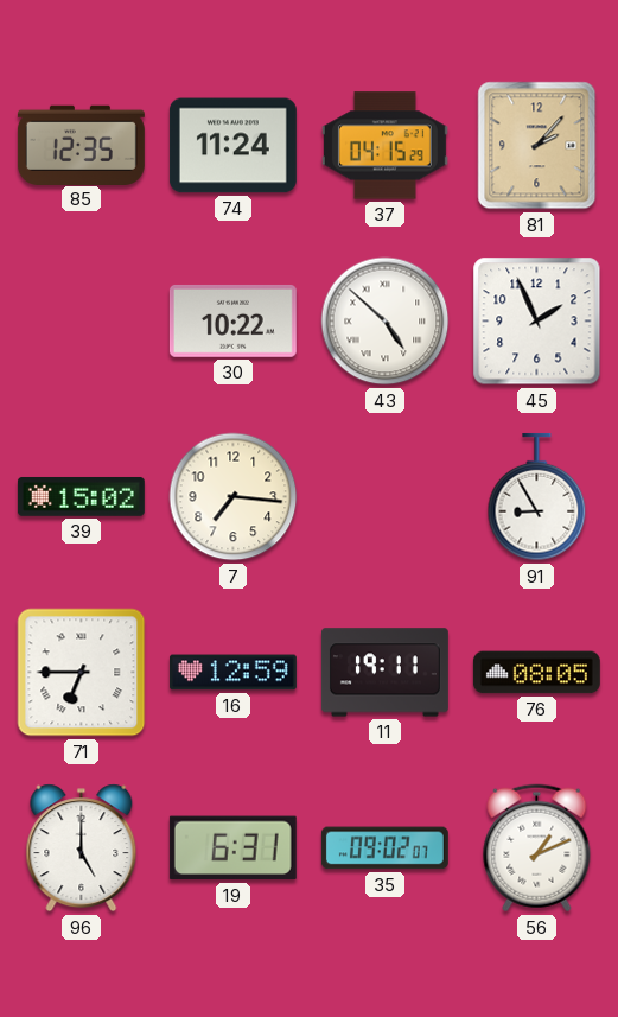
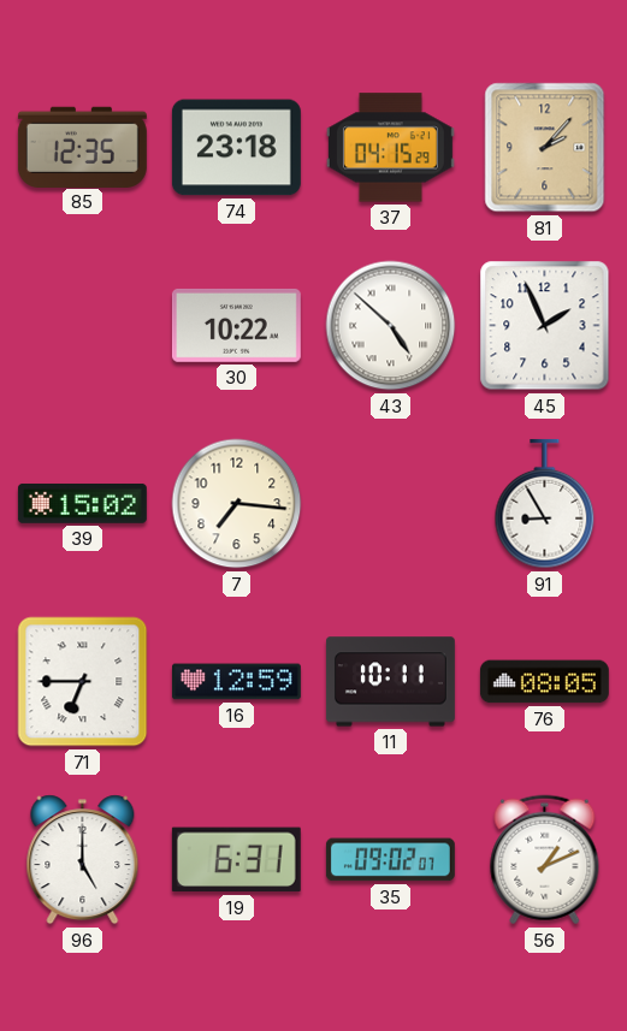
74: 11:24 -> 23:18 (236, 148)
11: 19:11 -> 10:11 (390, 682)
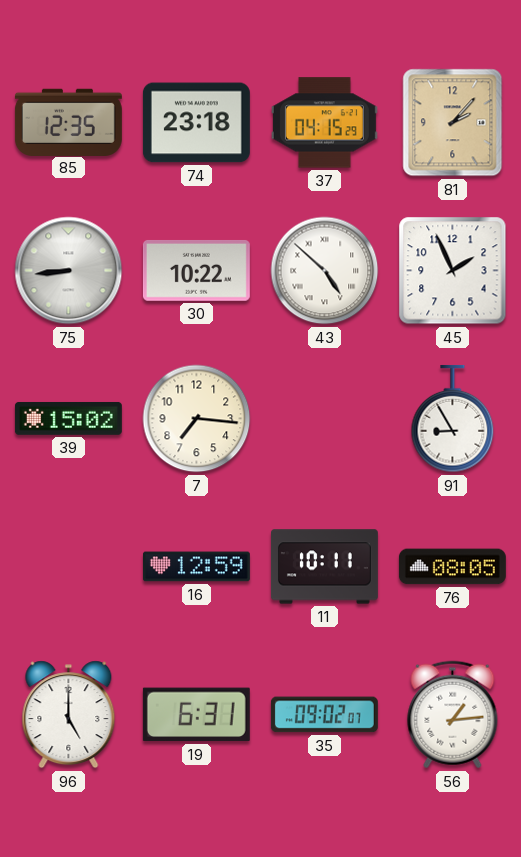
75: none -> 8:44 (69, 271)
71: 6:45 -> none (83, 682)
56: 1:11 -> 1:14 (453, 715)
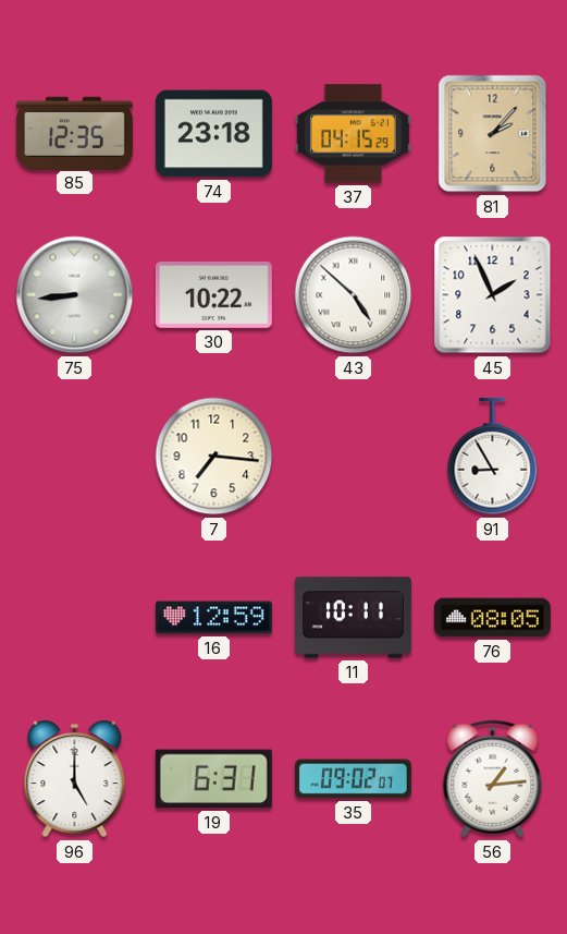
39: 15:02 -> none (68, 418)
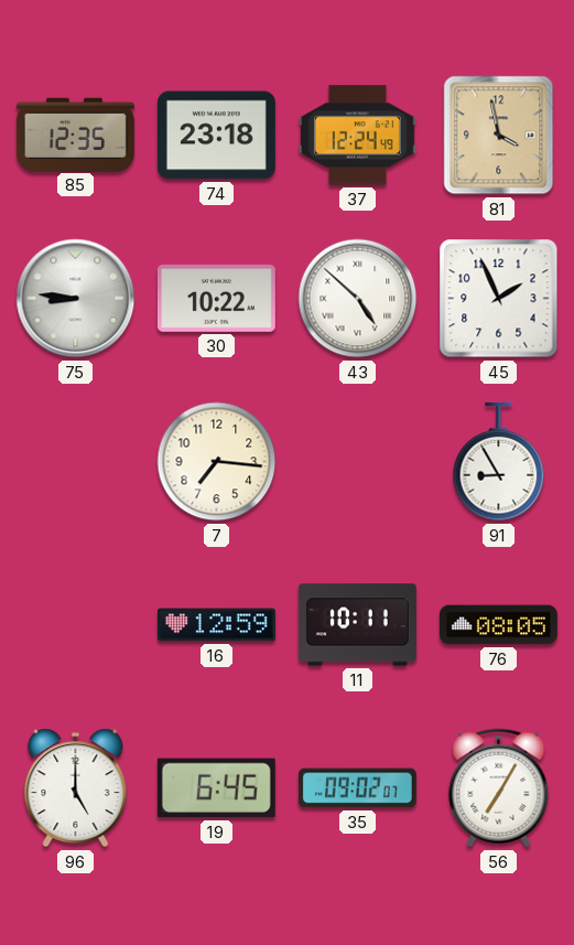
37: 04:15 -> 12:24 (357, 136)
81: 2:07 -> 3:58 (499, 136)
75: 8:44 -> 8:46 (76, 299)
19: 6:31 -> 6:45 (216, 788)
56: 1:14 -> 7:05 (499, 788)
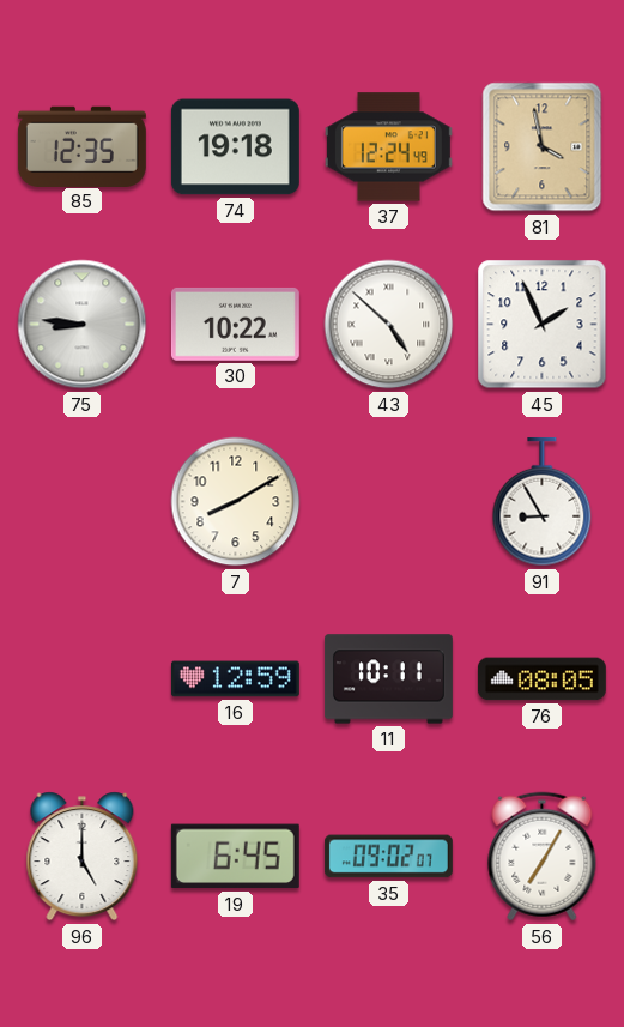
74: 23:18 -> 19:18 (235, 147)
7: 7:16 -> 8:10 (236, 502)
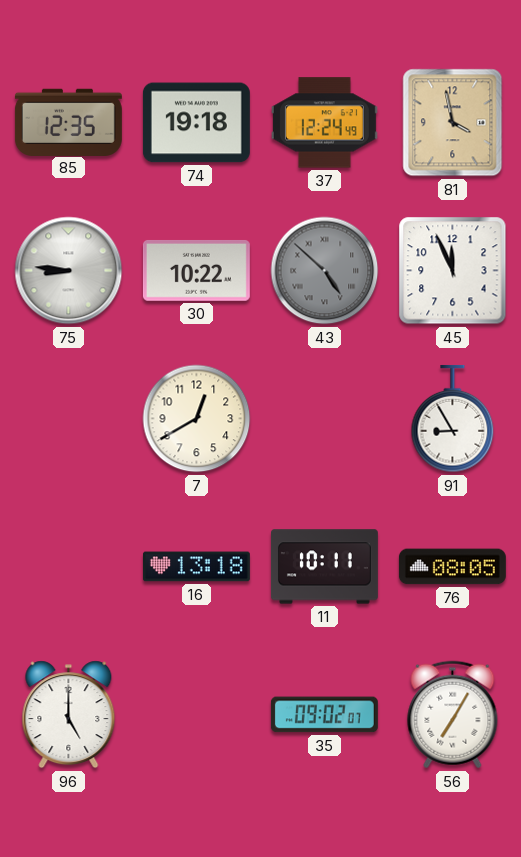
43 dial: white -> grey (325, 271)
45: 1:56 -> 11:56 (453, 271)
7: 8:10 -> 12:40 (197, 419)
16: 12:59 -> 13:18 (196, 567)
19: 6:45 -> none (235, 857)
